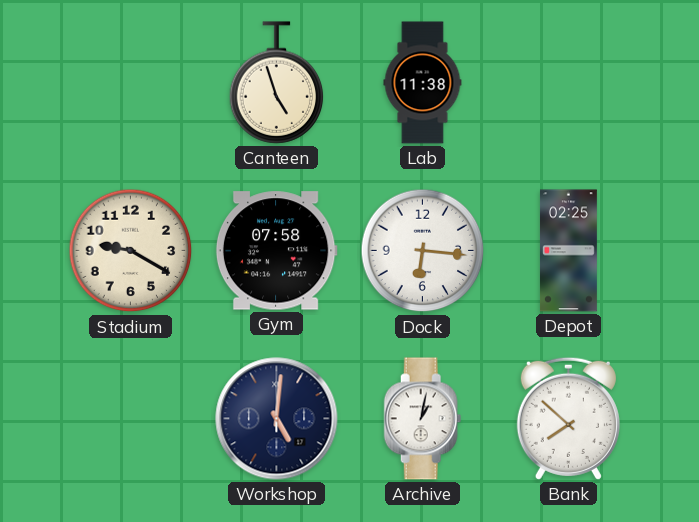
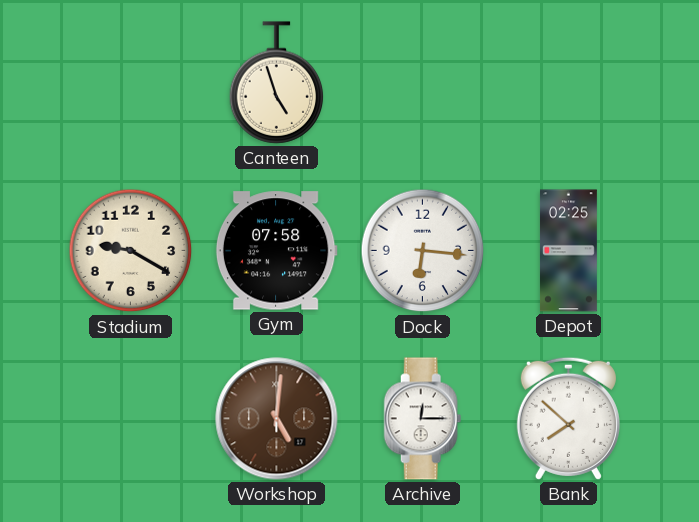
Lab: 11:38 -> none (423, 83)
Workshop dial: navy -> brown (277, 419)
Archive: 1:02 -> 12:15 (423, 419)
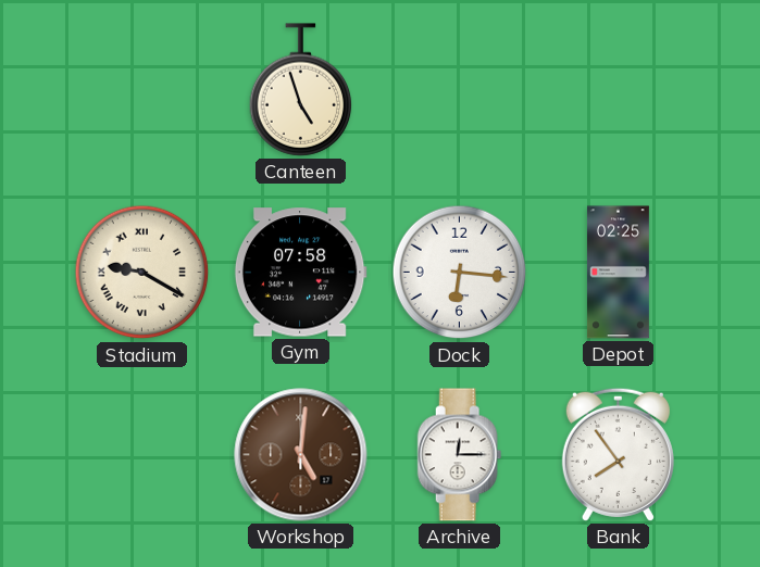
Stadium numerals: Arabic -> Roman (142, 273)
Bank: 7:52 -> 7:54 (618, 454)
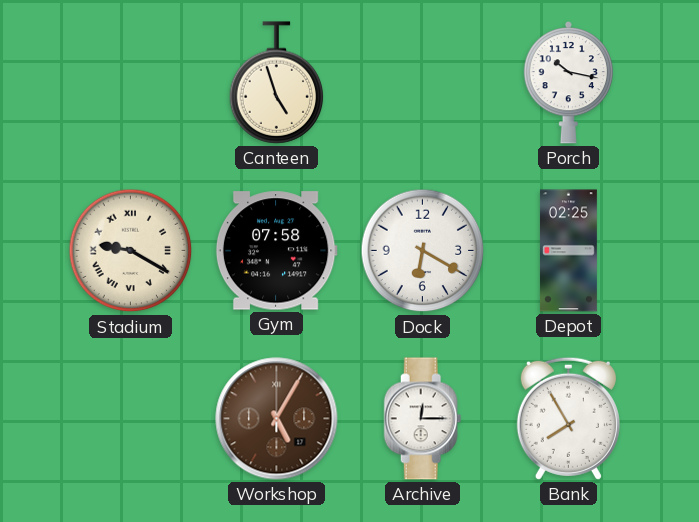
Porch: none -> 10:17 (568, 83)
Dock: 6:16 -> 6:20 (423, 251)
Workshop: 5:01 -> 5:05 (277, 419)
Bank: 7:54 -> 7:55 (568, 418)
